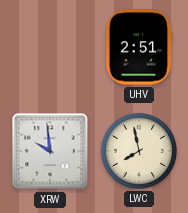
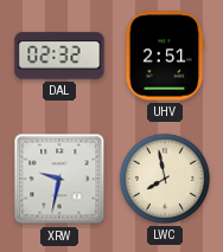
DAL: none -> 02:32 (59, 56)
XRW: 9:59 -> 9:32 (59, 179)
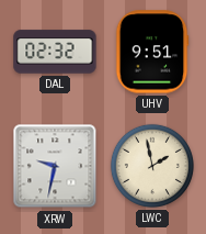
UHV: 2:51 -> 9:51 (152, 52)
LWC: 7:58 -> 1:58 (152, 166)
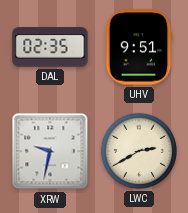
DAL: 02:32 -> 02:35 (50, 47)
LWC: 1:58 -> 2:40 (139, 151)
